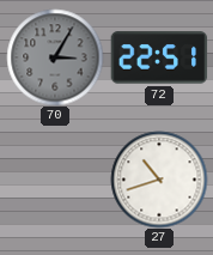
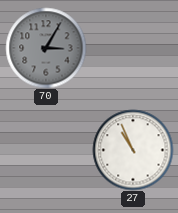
72: 22:51 -> none (159, 57)
27: 10:42 -> 10:56 (133, 150)
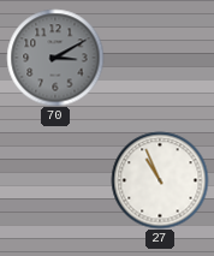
70: 3:05 -> 3:10 (55, 58)
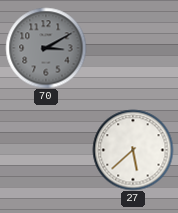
27: 10:56 -> 5:38 (133, 150)
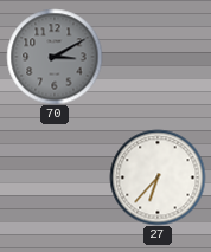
27: 5:38 -> 6:37 (158, 177)
